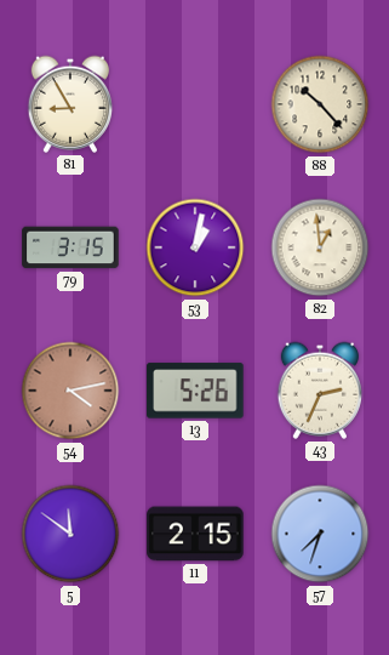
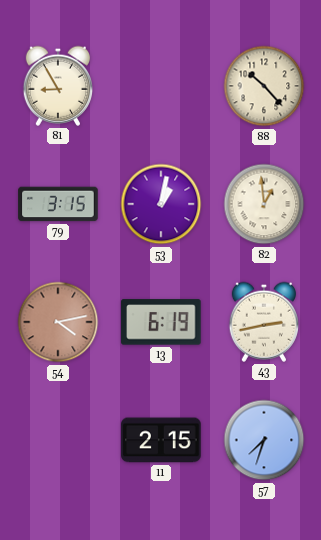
13: 5:26 -> 6:19 (161, 322)
43: 2:34 -> 2:43 (263, 322)
5: 11:51 -> none (70, 534)
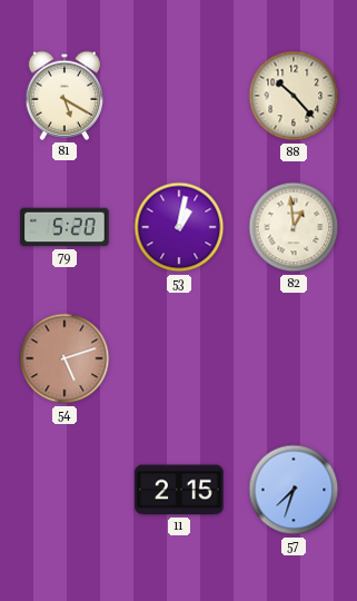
81: 8:55 -> 5:20 (63, 96)
79: 3:15 -> 5:20 (65, 227)
54: 4:13 -> 5:12 (65, 358)
13: 6:19 -> none (161, 322)
43: 2:43 -> none (263, 322)
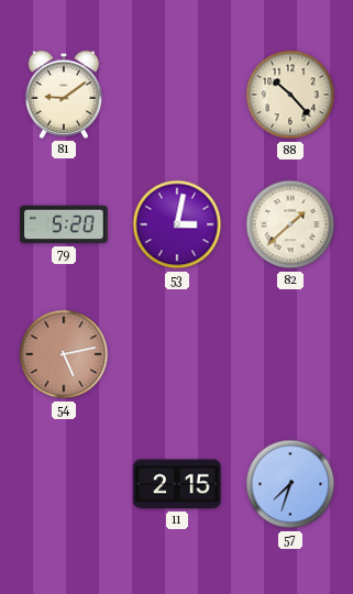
81: 5:20 -> 9:09 (63, 95)
53: 1:02 -> 3:02 (177, 224)
82: 12:59 -> 1:38 (290, 224)
54: 5:12 -> 5:13 (64, 354)
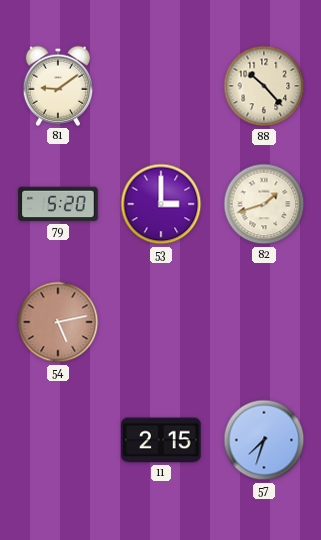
53: 3:02 -> 3:00 (161, 204)
82: 1:38 -> 1:42 (264, 204)
